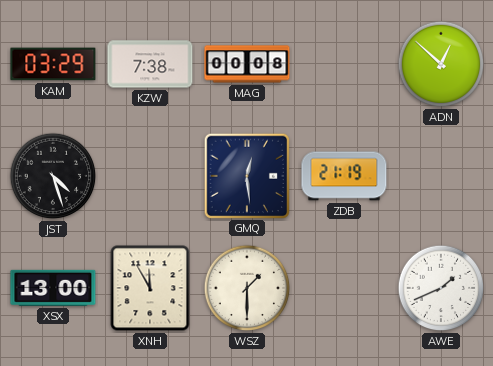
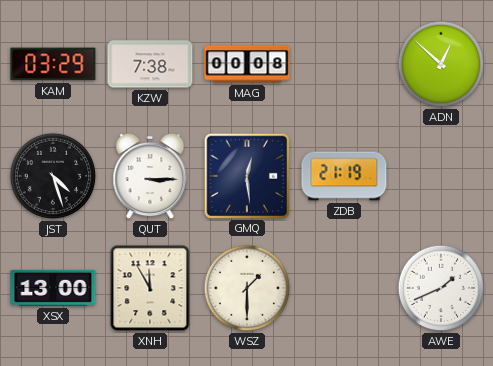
QUT: none -> 3:15 (150, 176)
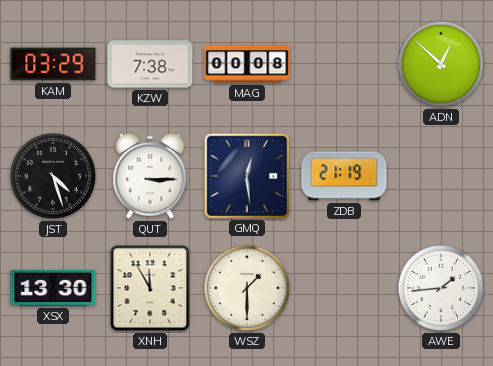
XSX: 13:00 -> 13:30 (53, 288)
AWE: 1:41 -> 1:44 (441, 288)
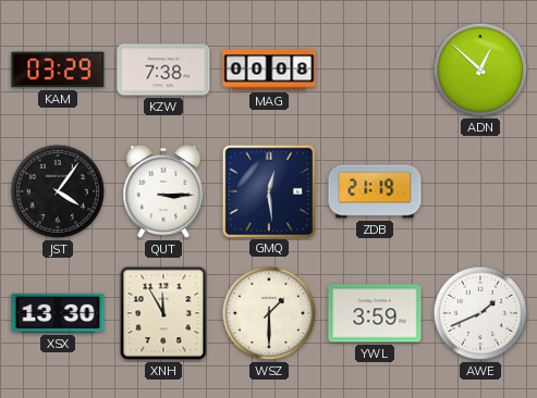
JST: 4:27 -> 4:06 (58, 191)
YWL: none -> 3:59 (375, 313)
AWE: 1:44 -> 1:41 (480, 313)
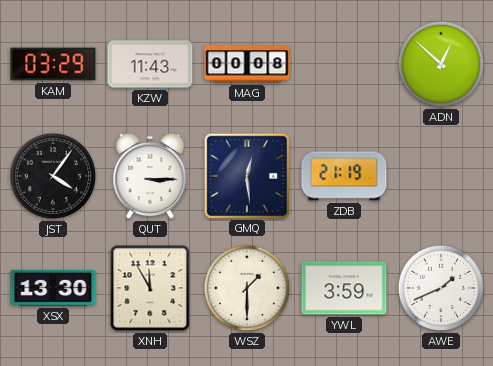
KZW: 7:38 -> 11:43 (150, 64)
